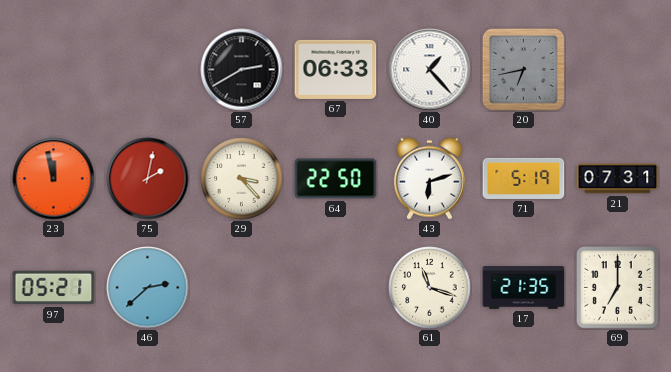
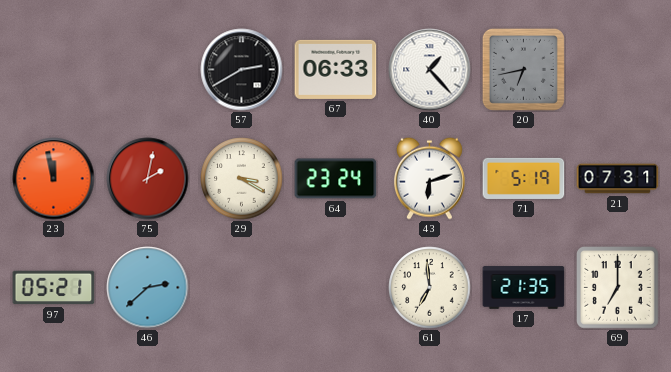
29: 3:23 -> 3:20 (242, 179)
64: 22:50 -> 23:24 (336, 179)
61: 11:18 -> 6:59 (430, 288)
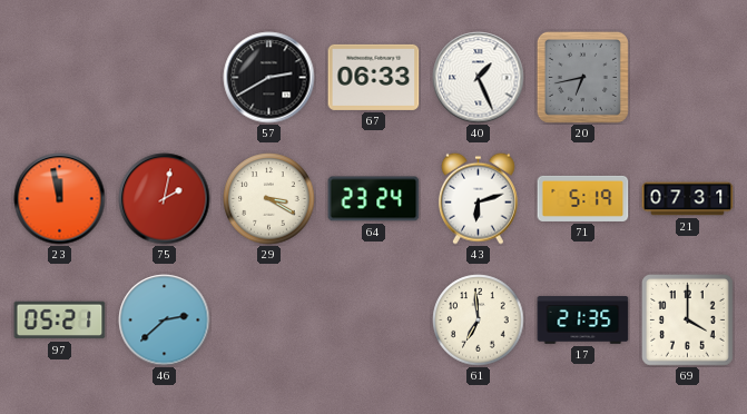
40: 1:23 -> 1:26 (479, 78)
69: 7:00 -> 4:00 (688, 321)
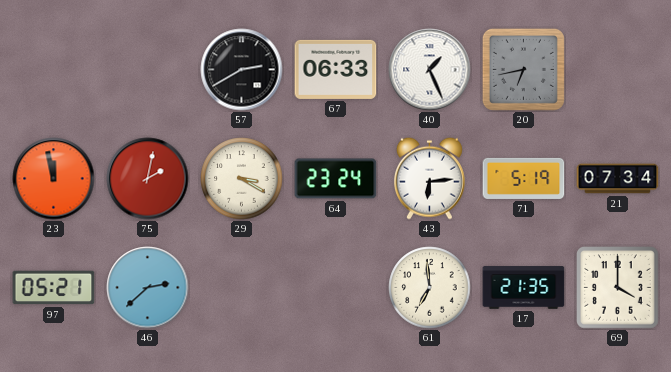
43: 6:12 -> 6:14 (429, 178)
21: 07:31 -> 07:34 (618, 179)
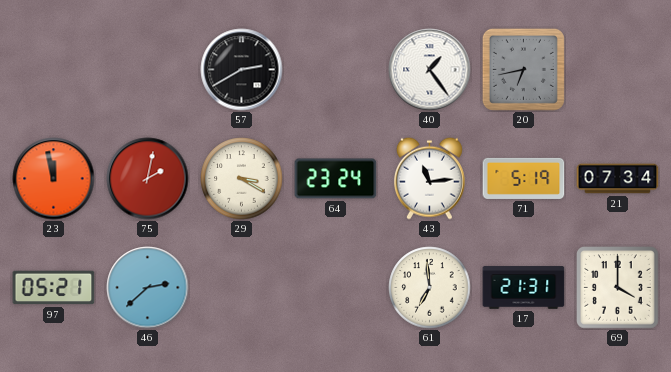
67: 06:33 -> none (336, 69)
40: 1:26 -> 1:24 (430, 70)
43: 6:14 -> 11:14 (429, 178)
17: 21:35 -> 21:31 (524, 288)
